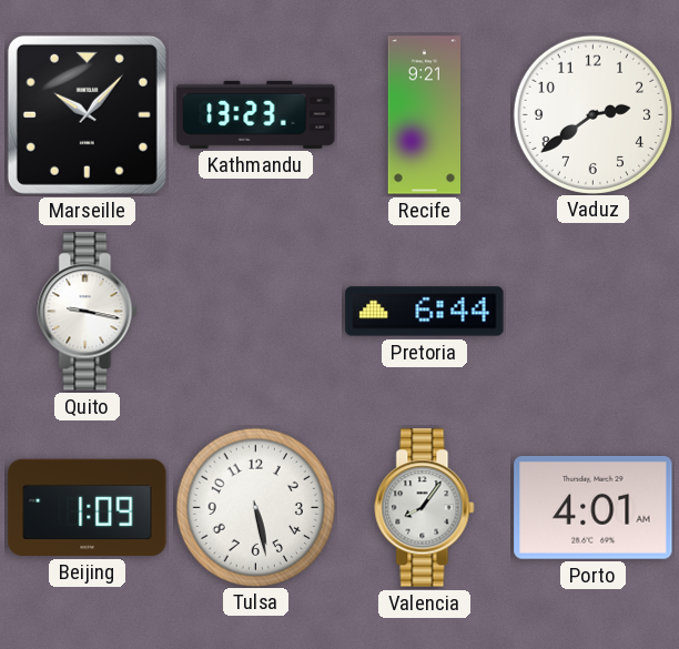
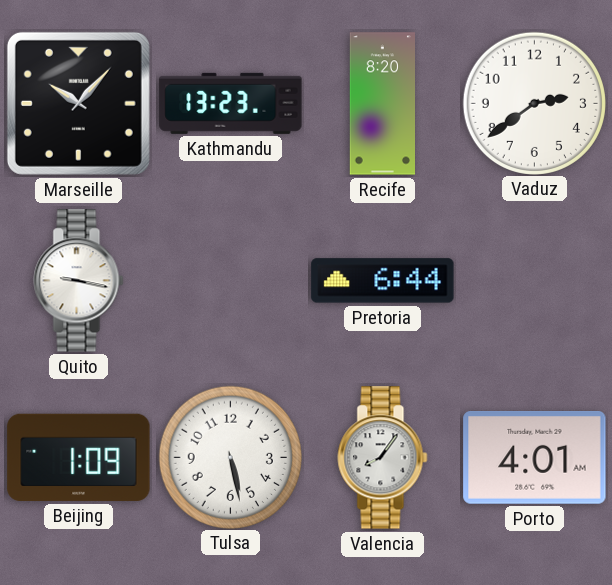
Recife: 9:21 -> 8:20 (382, 104)
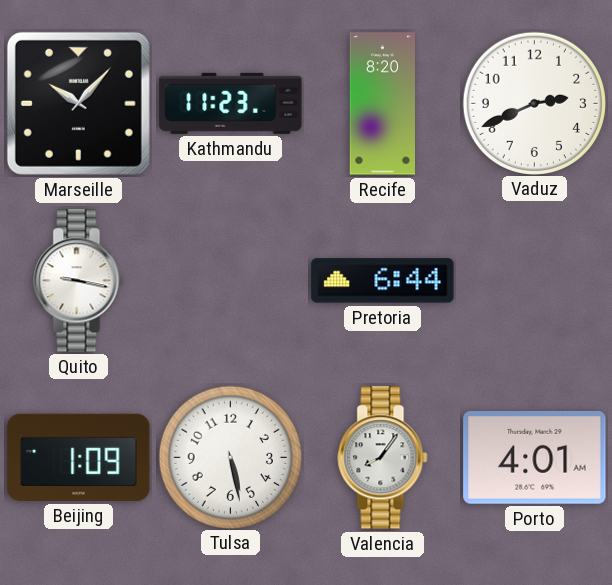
Kathmandu: 13:23 -> 11:23 (231, 103)
Vaduz: 2:39 -> 2:41 (534, 103)
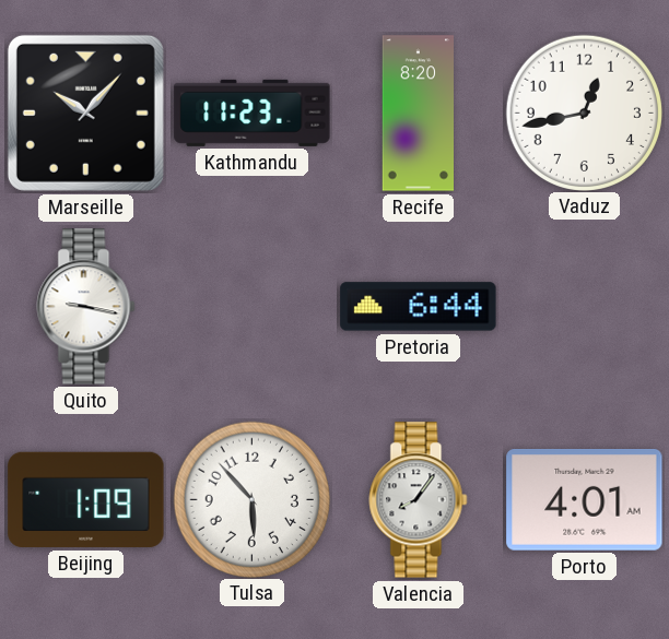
Vaduz: 2:41 -> 12:43 (584, 113)
Tulsa: 5:28 -> 5:53 (251, 499)
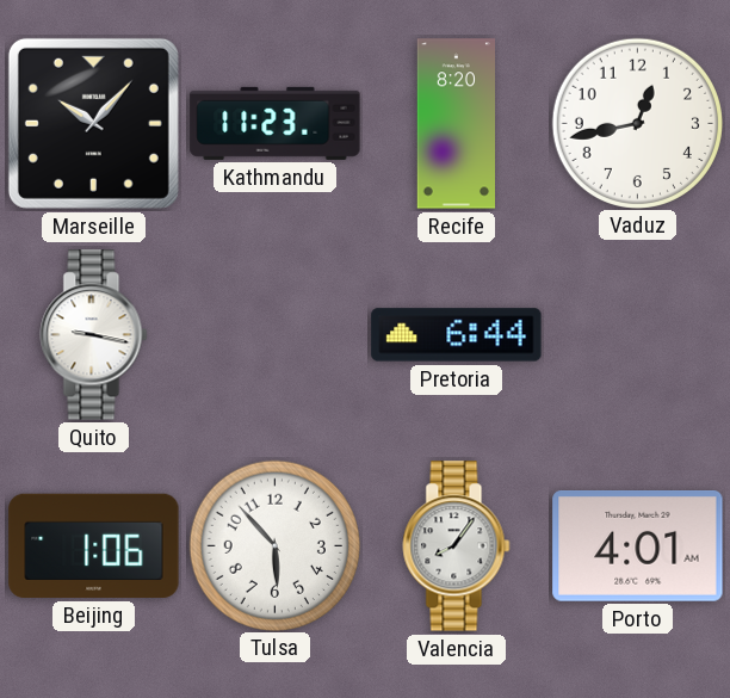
Beijing: 1:09 -> 1:06 (94, 545)
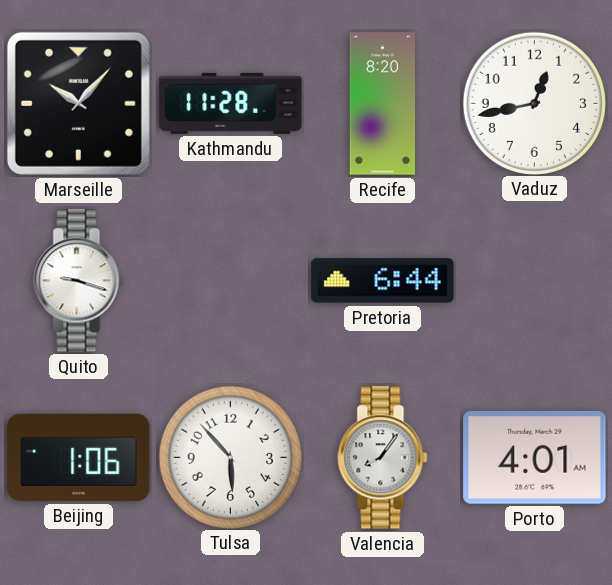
Kathmandu: 11:23 -> 11:28 (231, 103)
Quito: 9:17 -> 9:18 (79, 281)
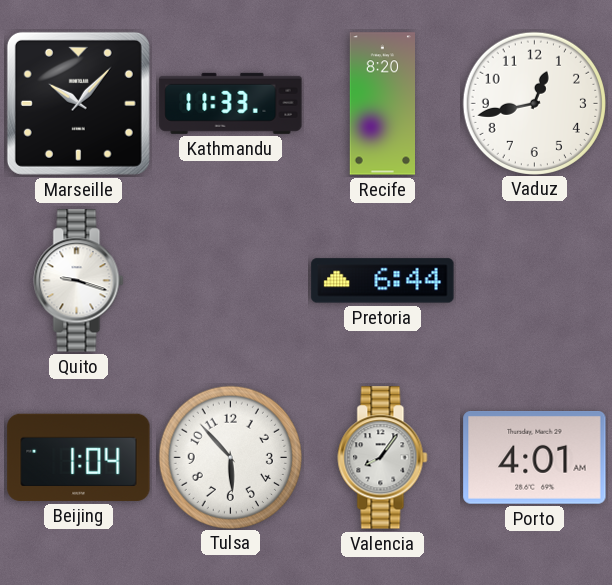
Kathmandu: 11:28 -> 11:33 (231, 103)
Beijing: 1:06 -> 1:04 (79, 457)
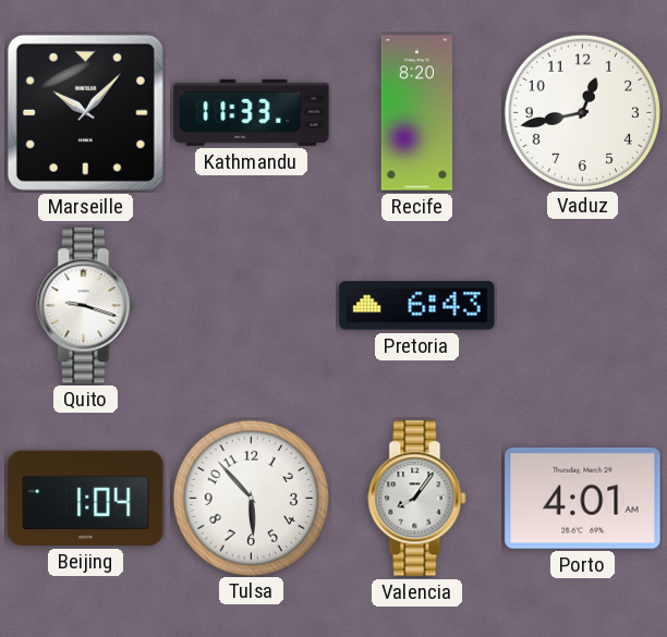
Pretoria: 6:44 -> 6:43 (417, 306)
